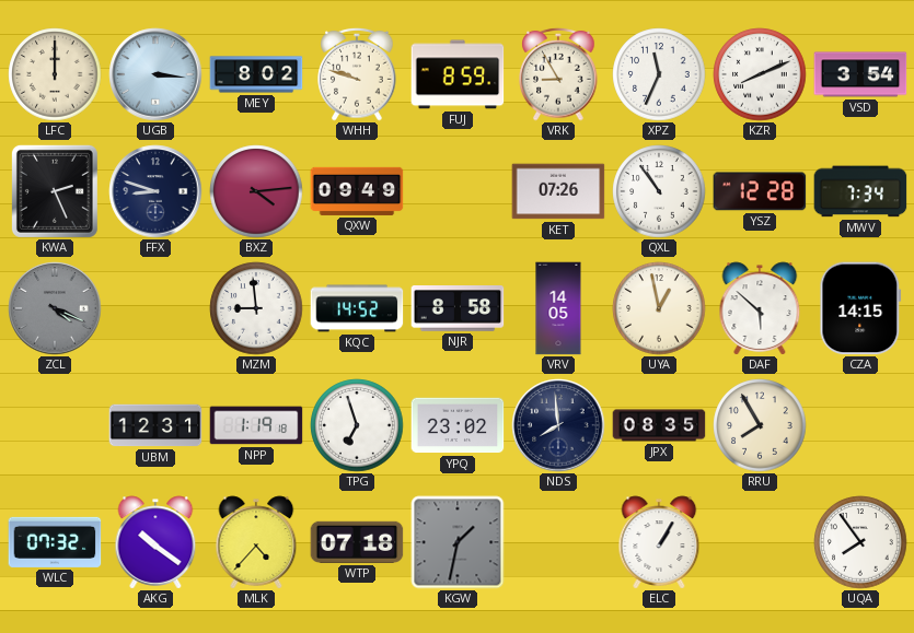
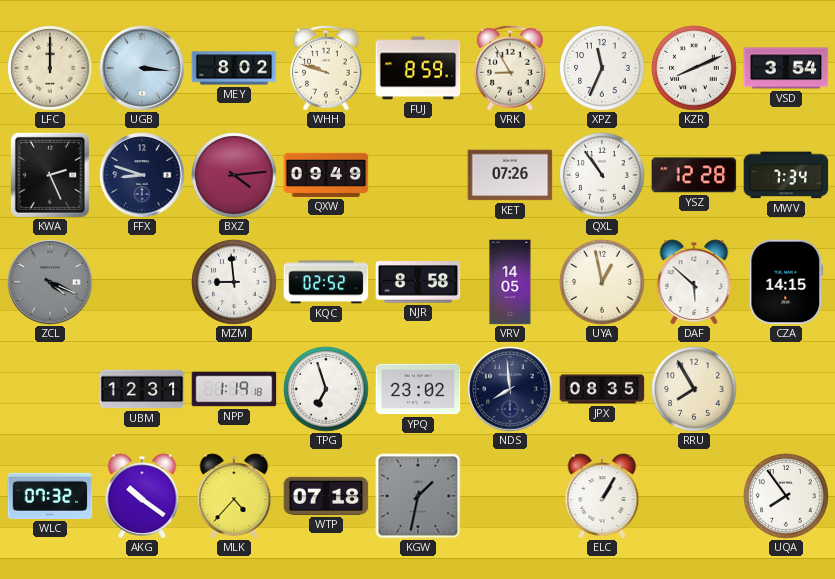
KQC: 14:52 -> 02:52 (326, 282)
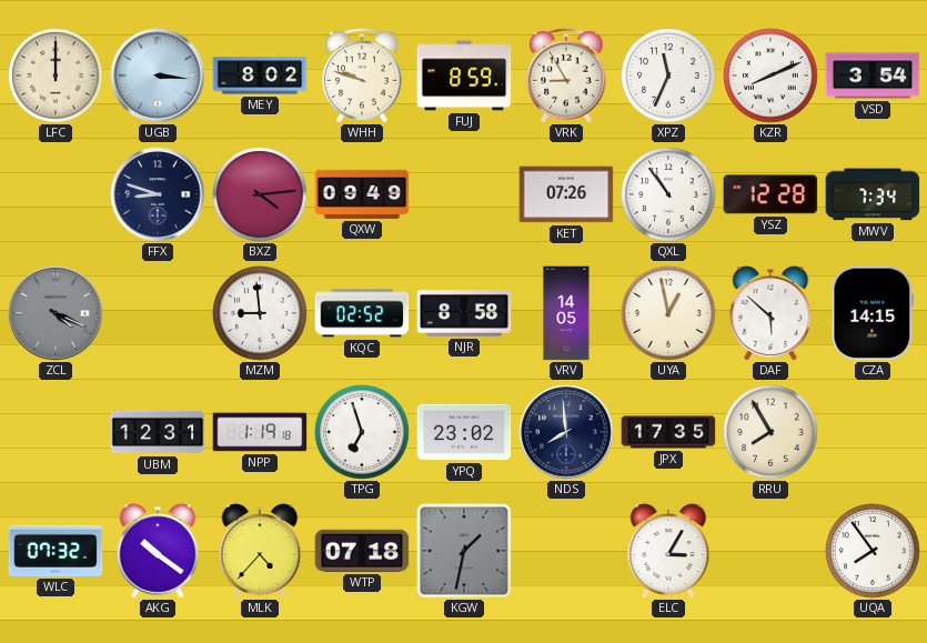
KWA: 2:26 -> none (50, 175)
JPX: 08:35 -> 17:35 (668, 432)
ELC: 1:05 -> 3:05 (668, 551)
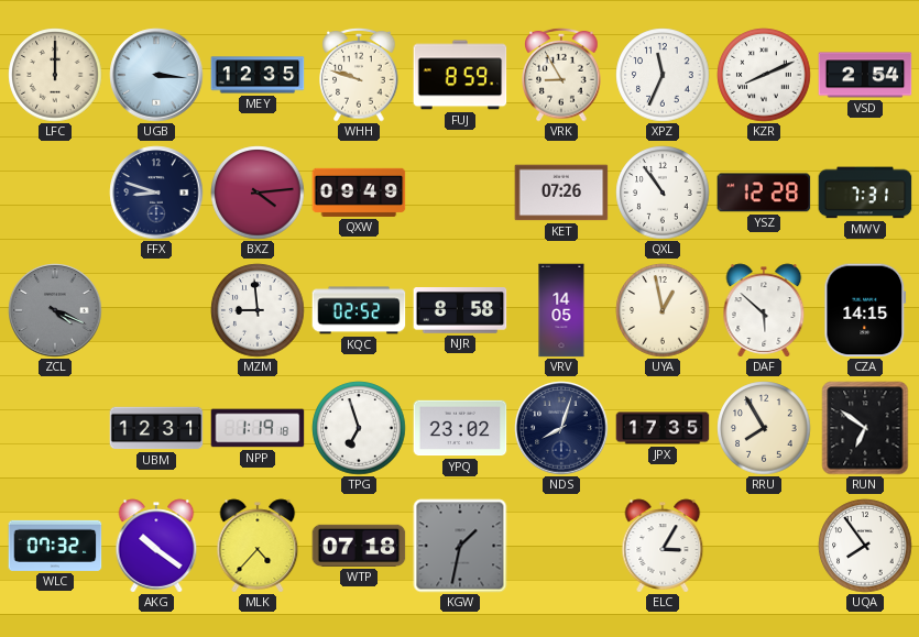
MEY: 8:02 -> 12:35 (258, 75)
VSD: 3:54 -> 2:54 (865, 75)
MWV: 7:34 -> 7:31 (865, 193)
NDS: 7:59 -> 8:03 (561, 428)
RUN: none -> 6:51 (865, 428)
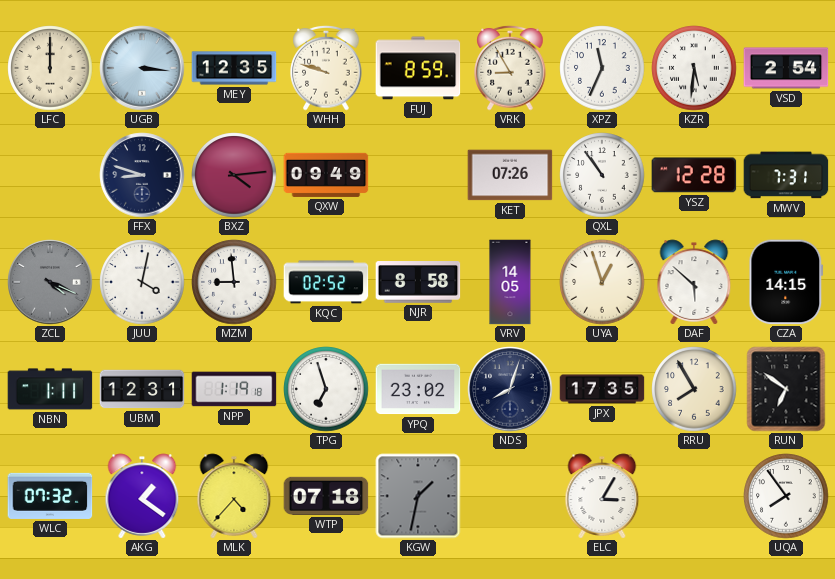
KZR: 8:11 -> 5:31 (694, 68)
JUU: none -> 4:02 (142, 282)
UYA: 12:58 -> 12:57 (602, 282)
NBN: none -> 1:11 (50, 389)
AKG: 10:21 -> 1:21 (142, 496)
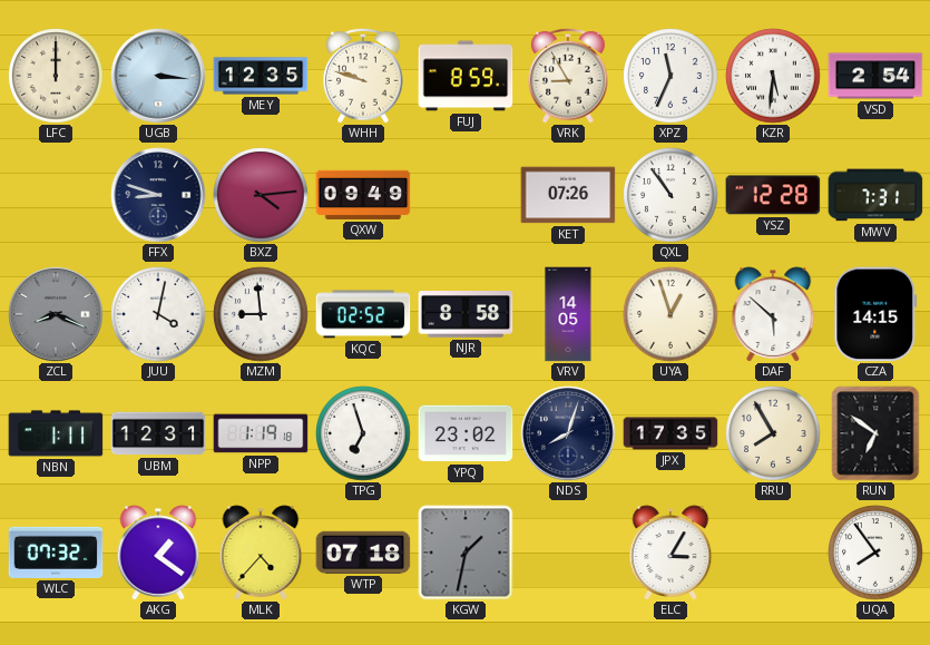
ZCL: 4:19 -> 8:19 (56, 314)
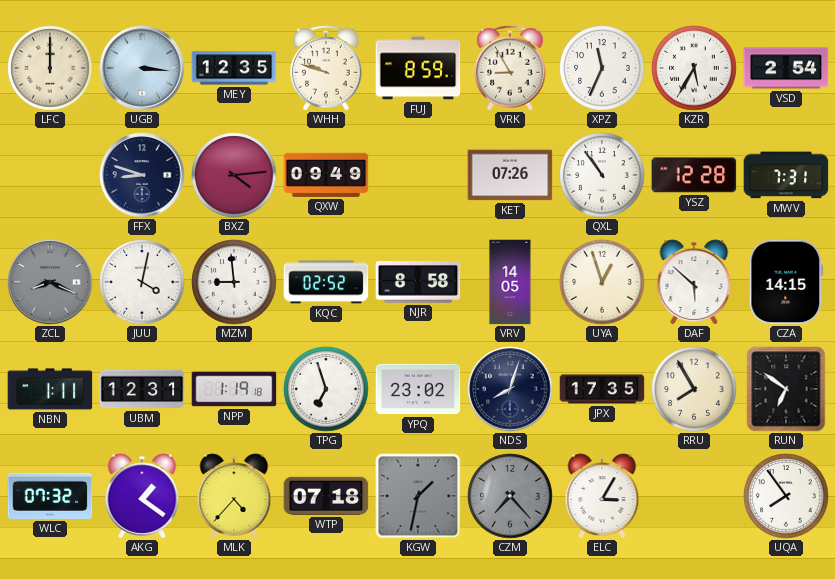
KZR: 5:31 -> 5:35 (694, 68)
CZM: none -> 7:23 (510, 496)
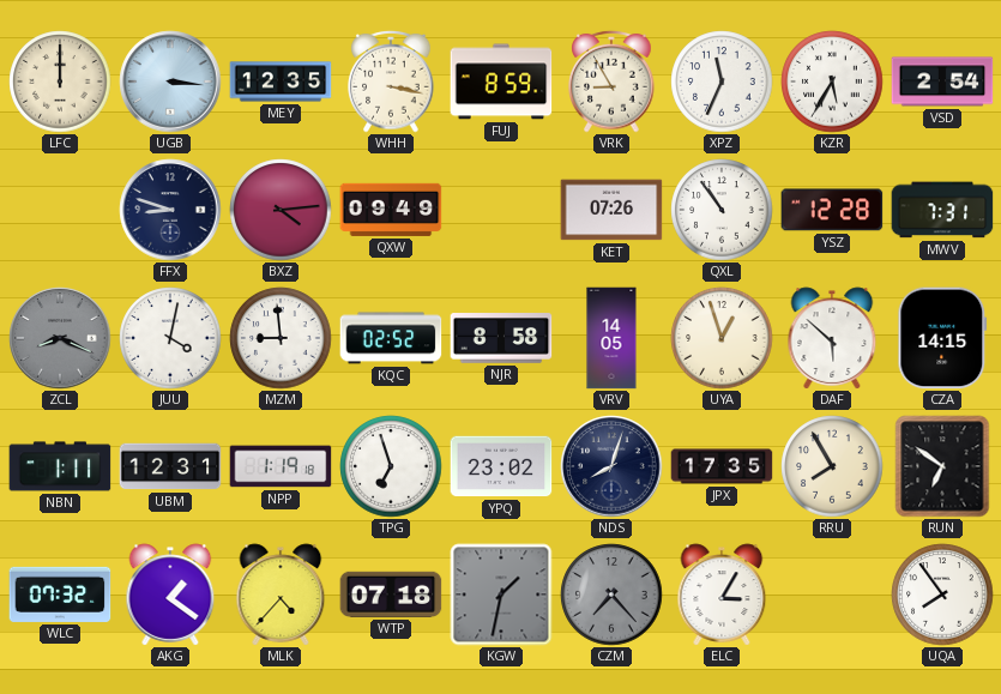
WHH: 9:48 -> 3:17 (391, 82)
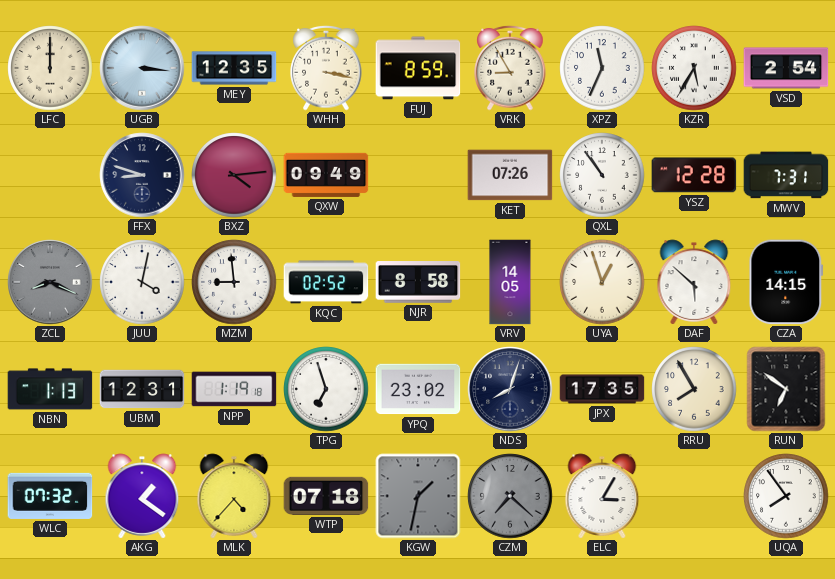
NBN: 1:11 -> 1:13 (50, 389)
CZM: 7:23 -> 7:22 (510, 496)
